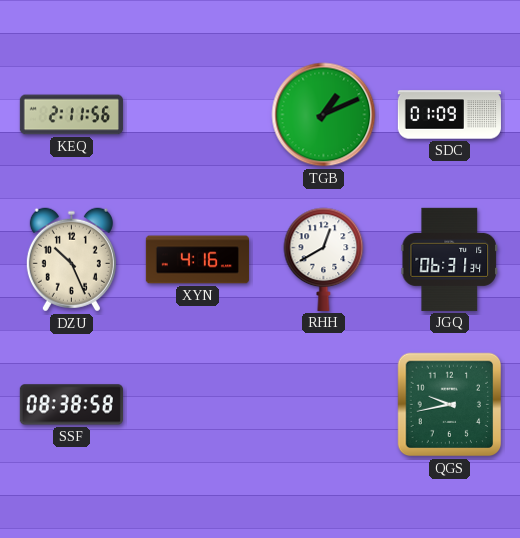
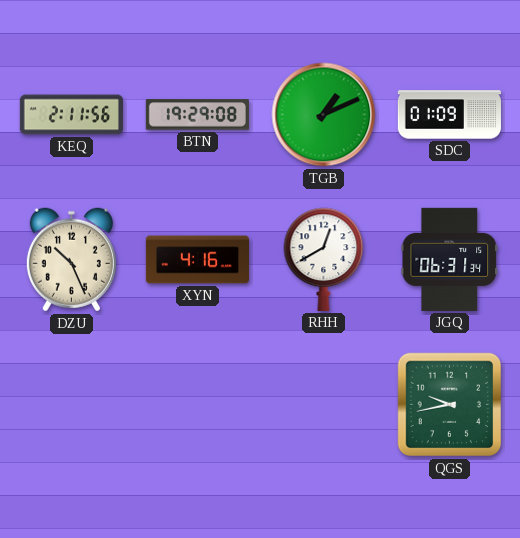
BTN: none -> 19:29 (197, 115)
SSF: 08:38 -> none (71, 405)
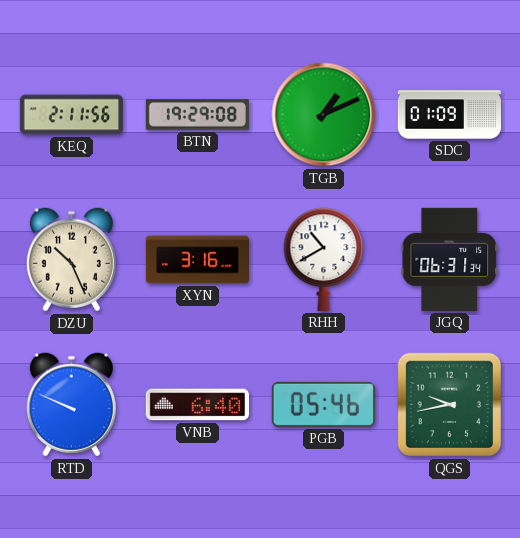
XYN: 4:16 -> 3:16 (197, 260)
RHH: 12:40 -> 10:40 (324, 259)
RTD: none -> 9:49 (71, 405)
VNB: none -> 6:40 (197, 405)
PGB: none -> 05:46 (323, 404)
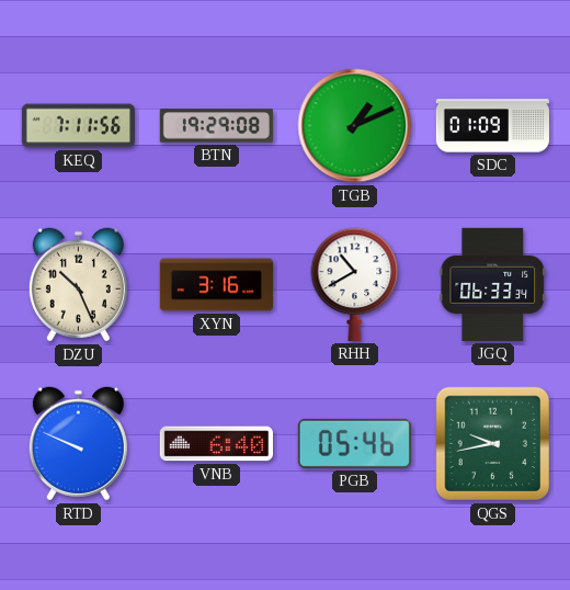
KEQ: 2:11 -> 7:11 (78, 126)
JGQ: 06:31 -> 06:33 (492, 284)
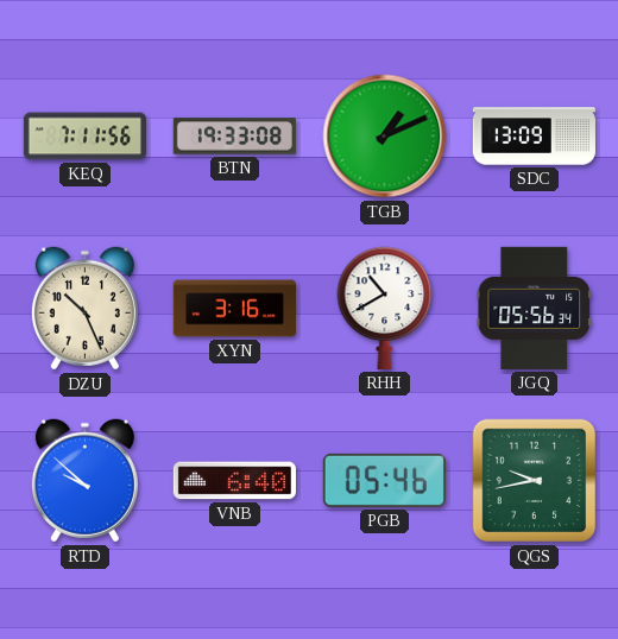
BTN: 19:29 -> 19:33 (234, 137)
SDC: 01:09 -> 13:09 (534, 137)
JGQ: 06:33 -> 05:56 (534, 308)
RTD: 9:49 -> 9:52 (84, 481)
